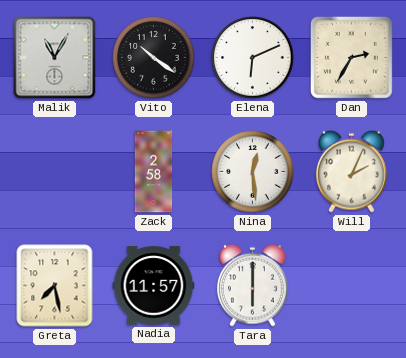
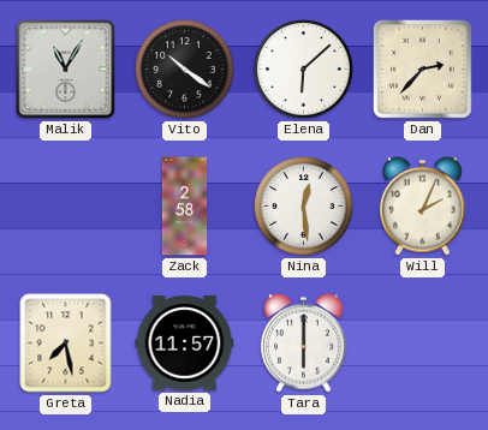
Elena: 6:11 -> 6:08 (304, 70)
Dan: 2:35 -> 2:37 (422, 68)
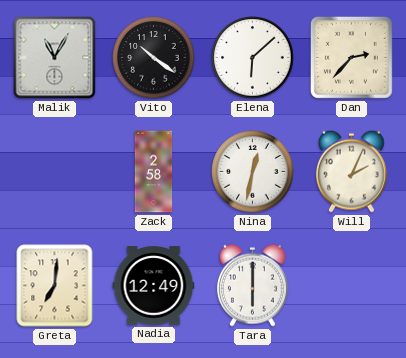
Nina: 12:29 -> 12:32 (253, 172)
Greta: 7:28 -> 7:01 (55, 286)
Nadia: 11:57 -> 12:49 (154, 286)
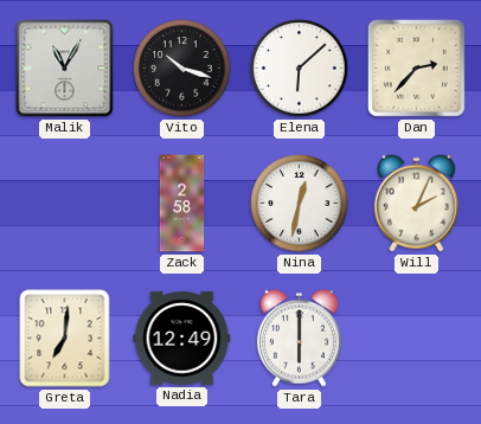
Vito: 10:21 -> 10:18 (182, 69)
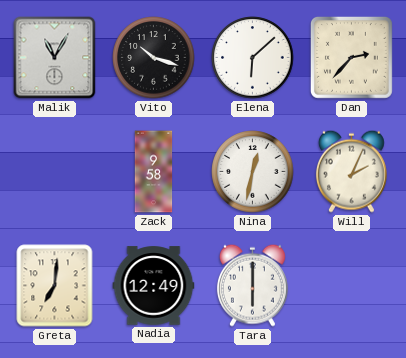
Zack: 2:58 -> 9:58 (154, 172)
